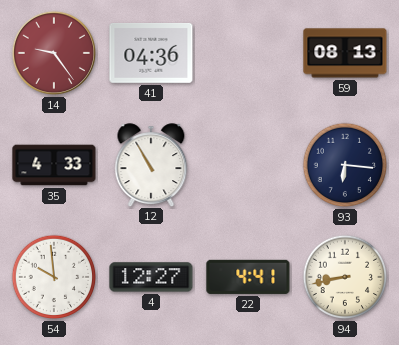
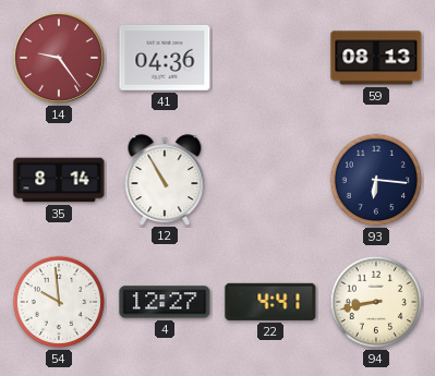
35: 4:33 -> 8:14 (59, 180)
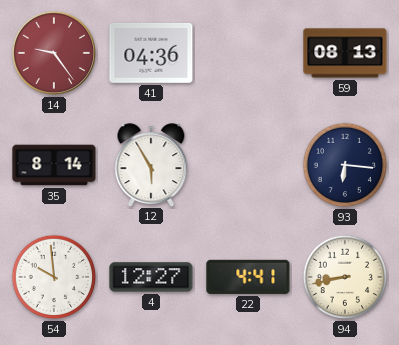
12: 10:55 -> 5:55 (151, 165)
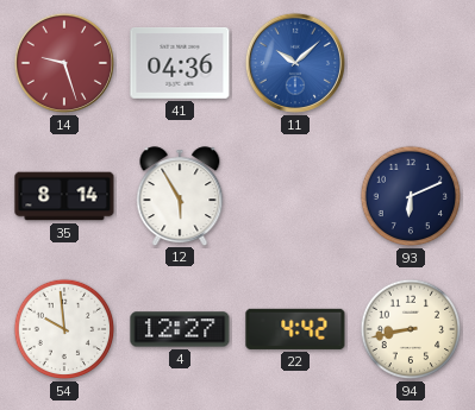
14: 9:24 -> 9:27 (64, 63)
11: none -> 10:08 (295, 63)
59: 08:13 -> none (345, 53)
93: 6:16 -> 6:11 (411, 196)
22: 4:41 -> 4:42 (295, 329)
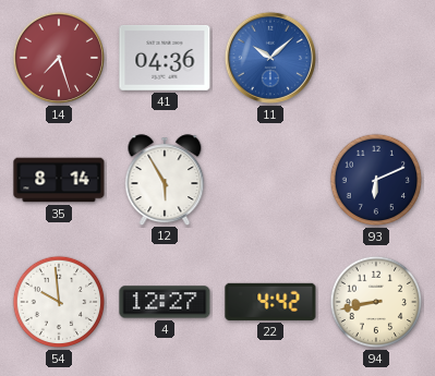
14: 9:27 -> 7:27 (59, 58)
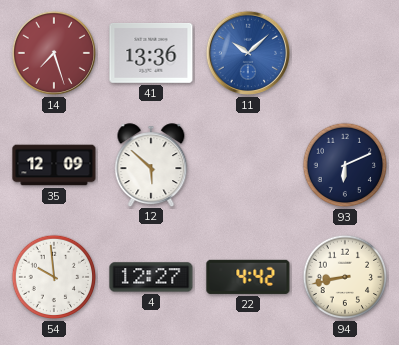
41: 04:36 -> 13:36 (151, 54)
35: 8:14 -> 12:09 (54, 165)
12: 5:55 -> 5:52 (151, 165)
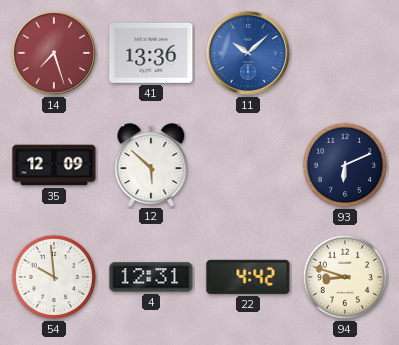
4: 12:27 -> 12:31 (151, 277)
94: 8:43 -> 8:48 (345, 277)
